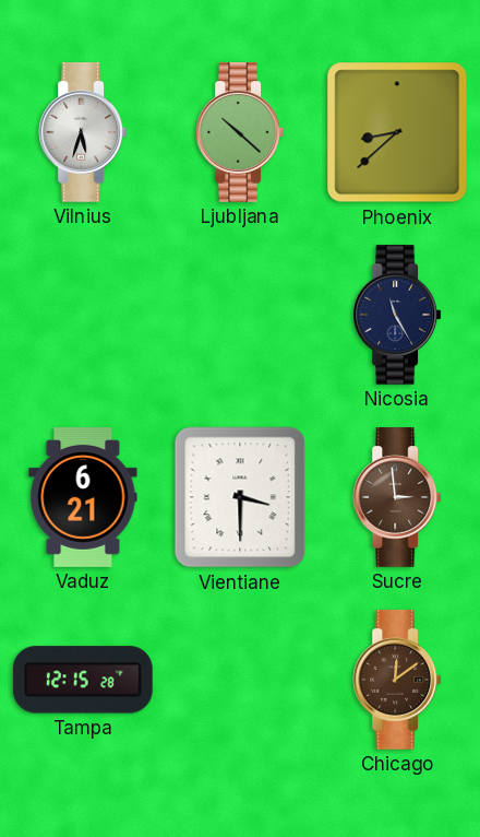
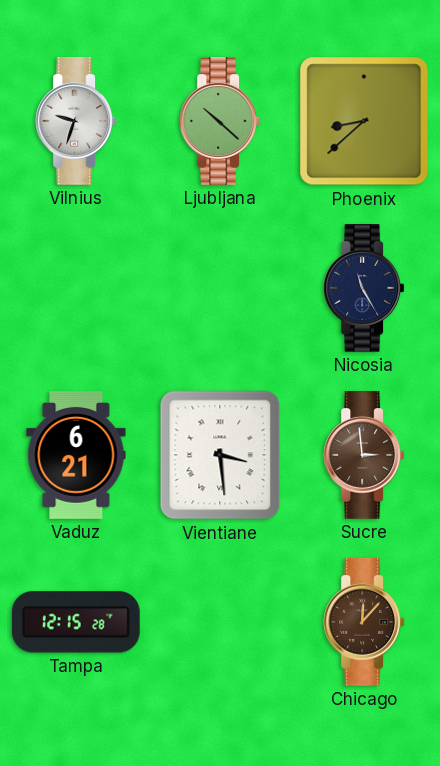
Vilnius: 5:33 -> 9:33 (76, 122)
Vientiane: 3:30 -> 3:29 (220, 455)
Chicago: 12:09 -> 12:07 (364, 623)
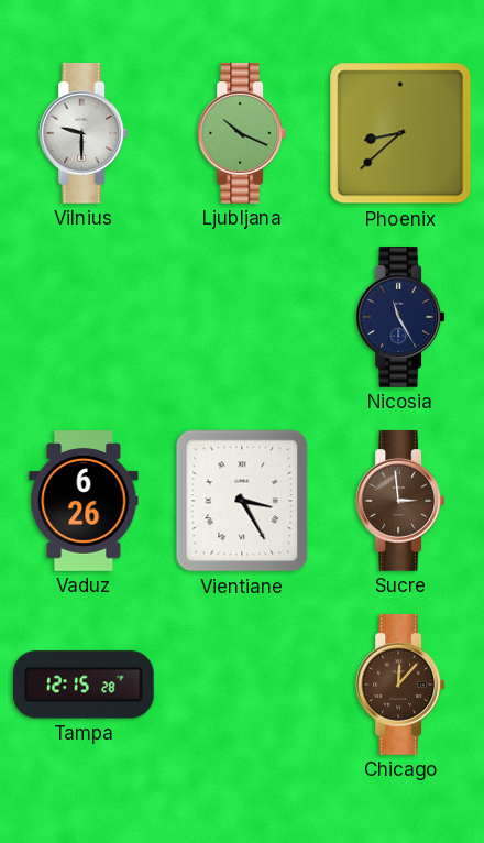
Vilnius: 9:33 -> 9:30 (84, 134)
Ljubljana: 10:22 -> 10:19 (242, 134)
Vaduz: 6:21 -> 6:26 (84, 502)
Vientiane: 3:29 -> 3:25 (242, 501)
